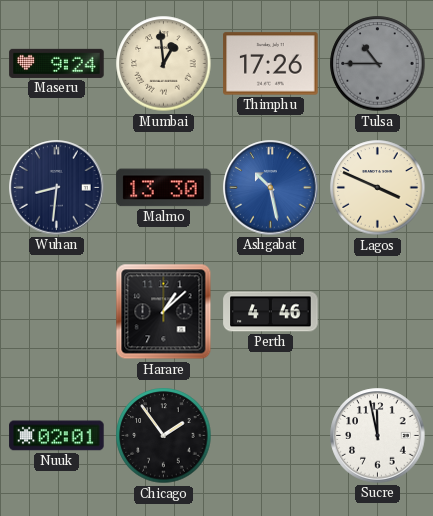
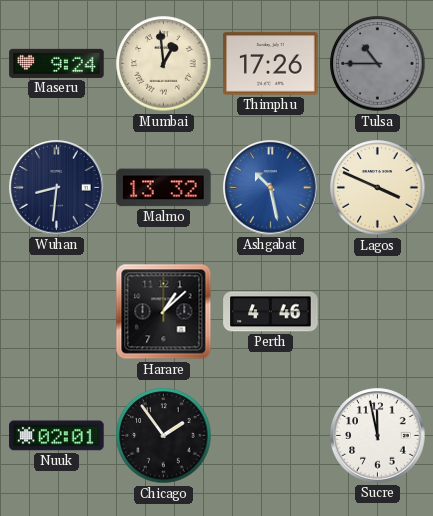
Malmo: 13:30 -> 13:32 (164, 188)
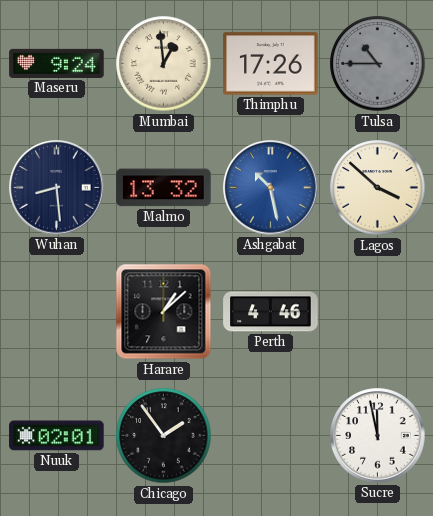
Wuhan: 8:31 -> 8:29 (57, 188)
Lagos: 3:49 -> 3:52 (378, 188)
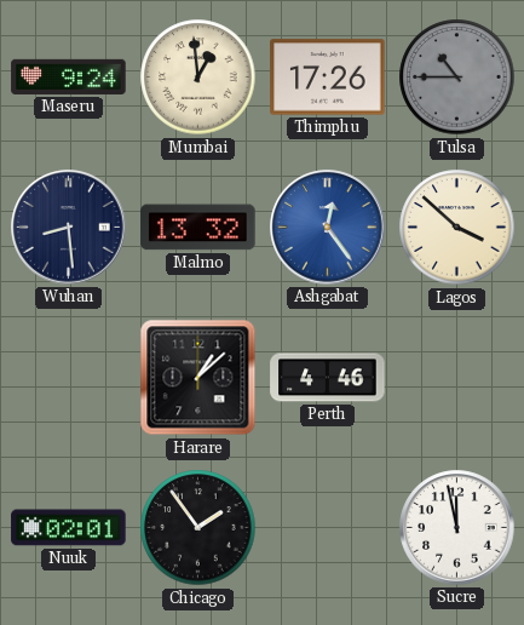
Ashgabat: 10:28 -> 12:24 (328, 228)
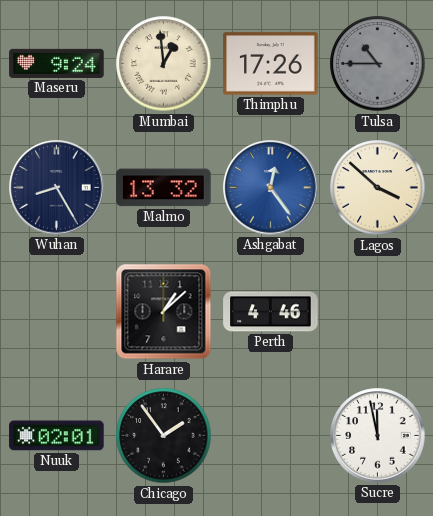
Wuhan: 8:29 -> 8:25 (57, 188)
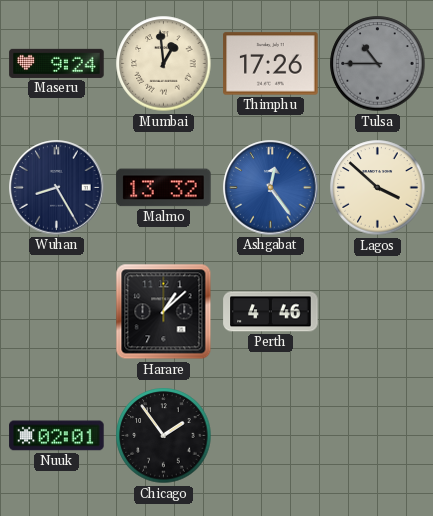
Sucre: 11:58 -> none (378, 436)
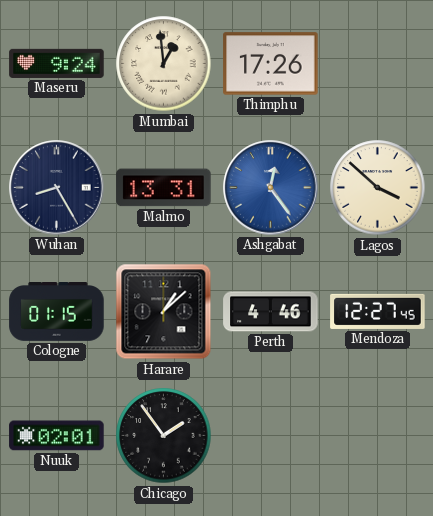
Tulsa: 10:45 -> none (378, 64)
Malmo: 13:32 -> 13:31 (164, 188)
Cologne: none -> 01:15 (57, 312)
Mendoza: none -> 12:27 (378, 311)
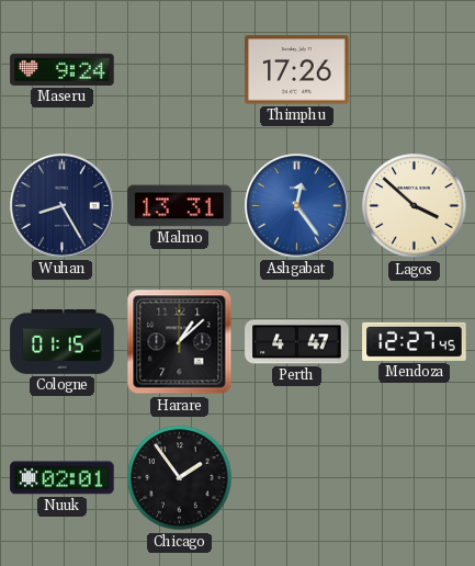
Mumbai: 12:59 -> none (164, 64)
Perth: 4:46 -> 4:47 (297, 342)
